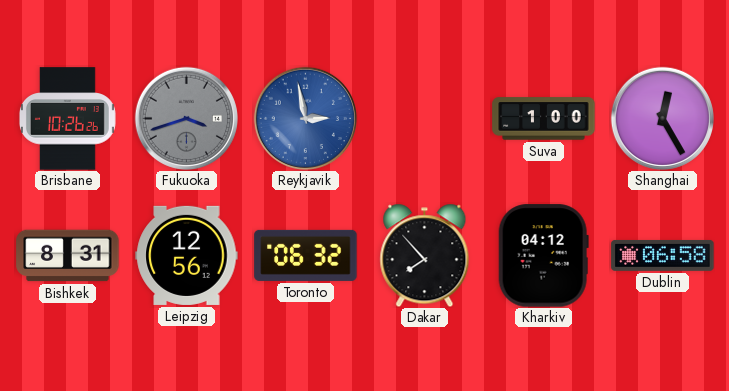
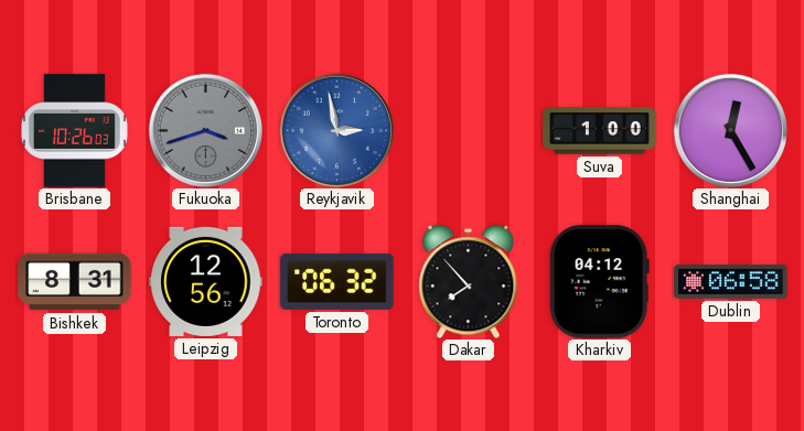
Brisbane: 10:26:26 -> 10:26:03 (74, 131)
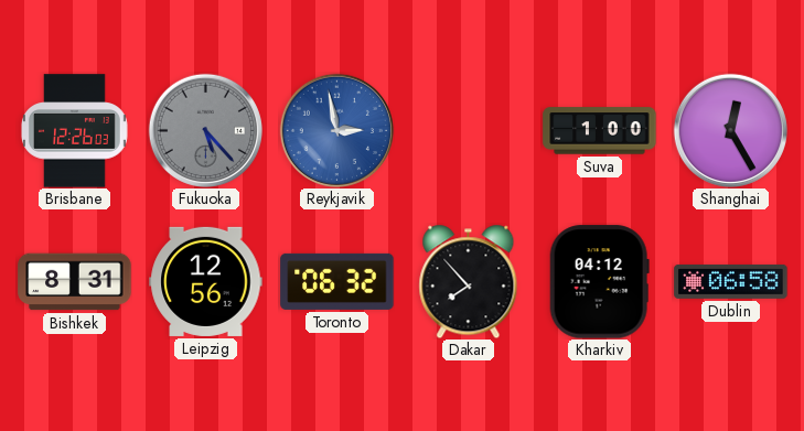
Brisbane: 10:26 -> 12:26 (74, 131)
Fukuoka: 3:42 -> 5:23 (205, 130)
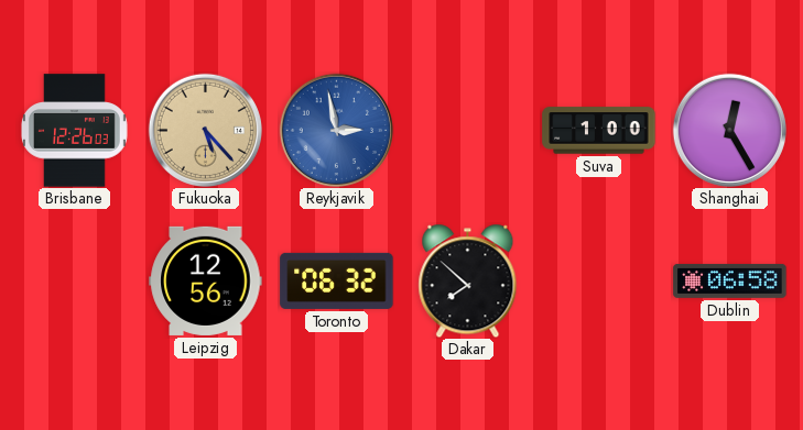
Fukuoka dial: grey -> champagne (205, 130)
Bishkek: 8:31 -> none (75, 282)
Dakar: 7:53 -> 7:52 (468, 280)
Kharkiv: 04:12 -> none (599, 282)
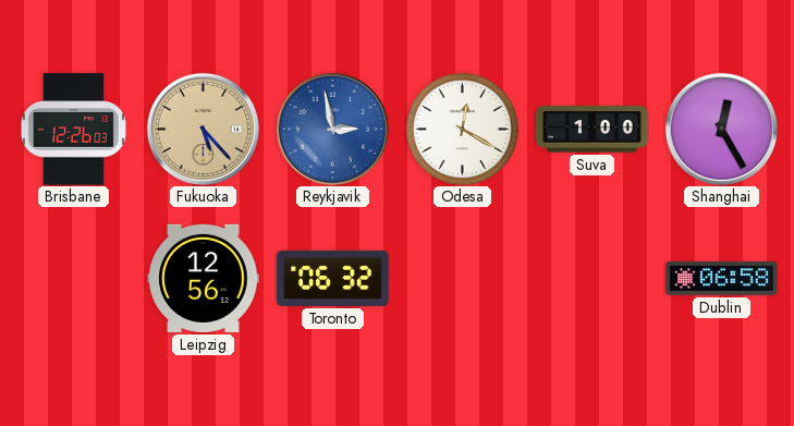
Odesa: none -> 12:20 (462, 129)
Dakar: 7:52 -> none (468, 280)
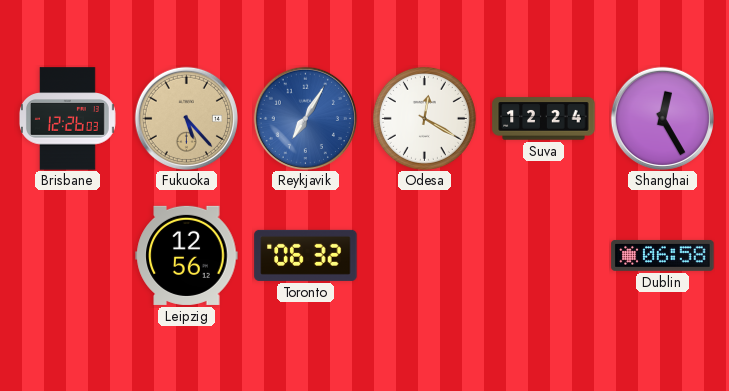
Reykjavik: 2:58 -> 7:05 (305, 118)
Suva: 1:00 -> 12:24 (544, 119)
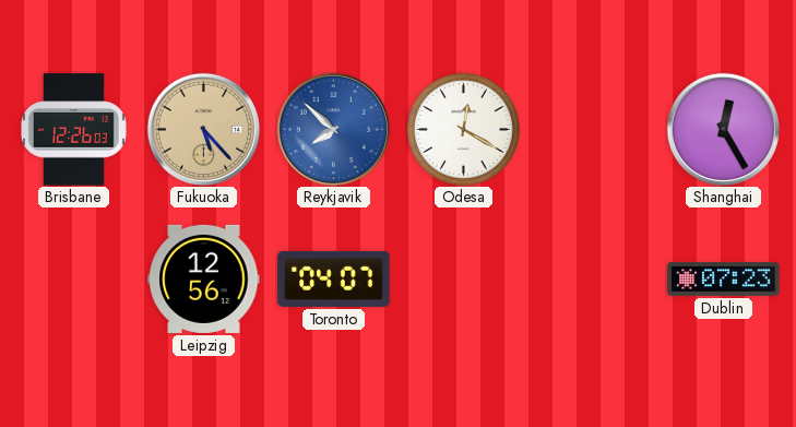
Reykjavik: 7:05 -> 7:52 (333, 129)
Suva: 12:24 -> none (544, 119)
Toronto: 06:32 -> 04:07 (334, 278)
Dublin: 06:58 -> 07:23 (724, 280)
